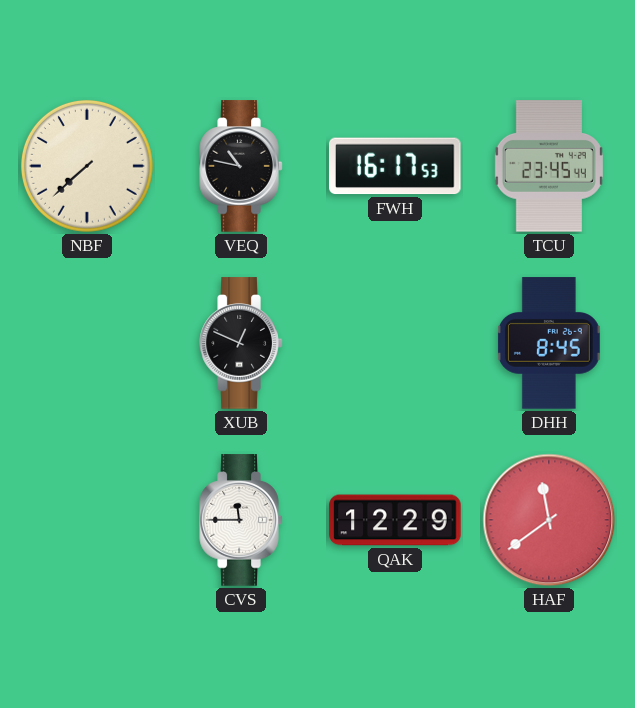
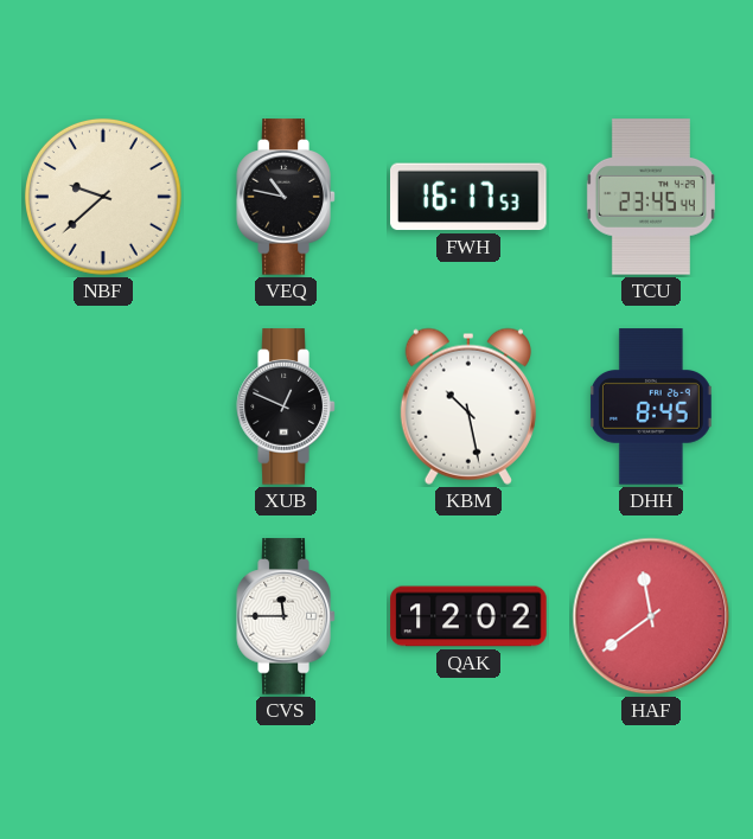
NBF: 7:38 -> 9:38 (103, 197)
KBM: none -> 10:28 (468, 406)
QAK: 12:29 -> 12:02 (468, 616)
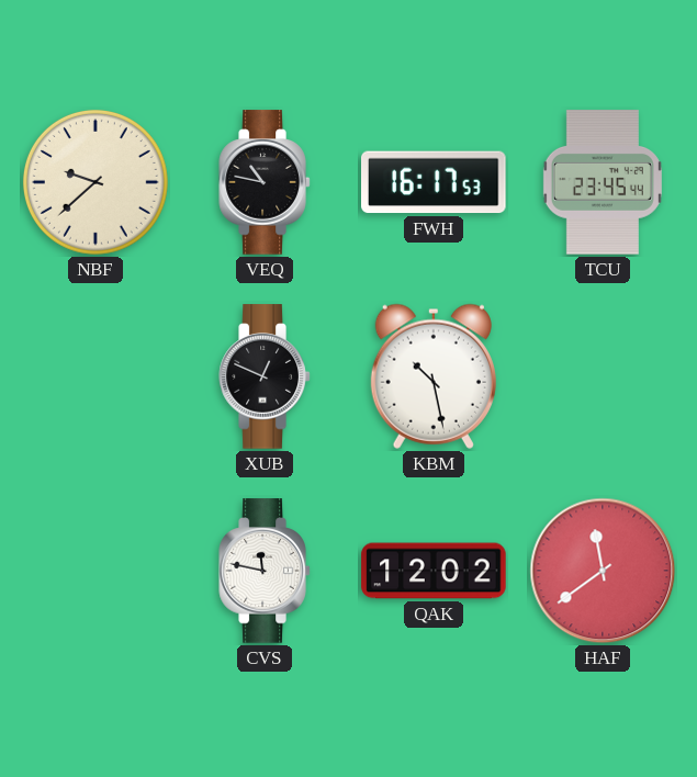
DHH: 8:45 -> none (651, 406)
CVS: 11:45 -> 11:47 (265, 571)
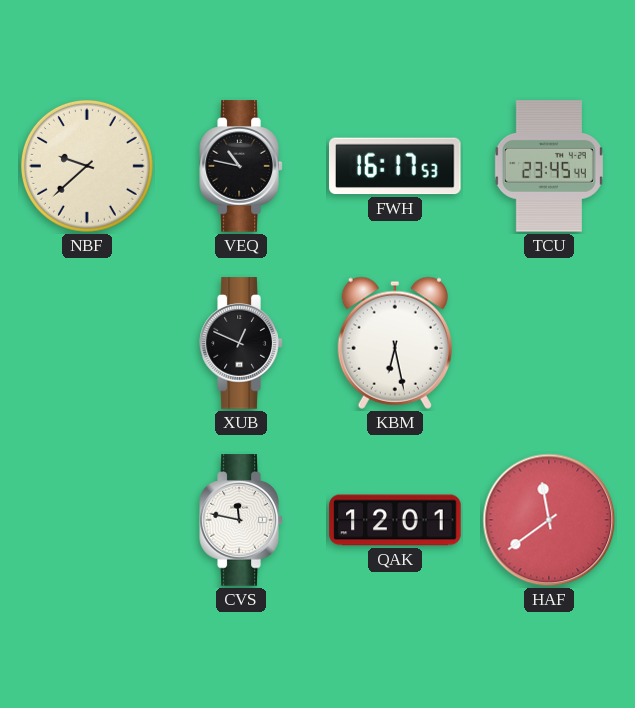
KBM: 10:28 -> 6:28 (395, 343)
QAK: 12:02 -> 12:01 (395, 520)
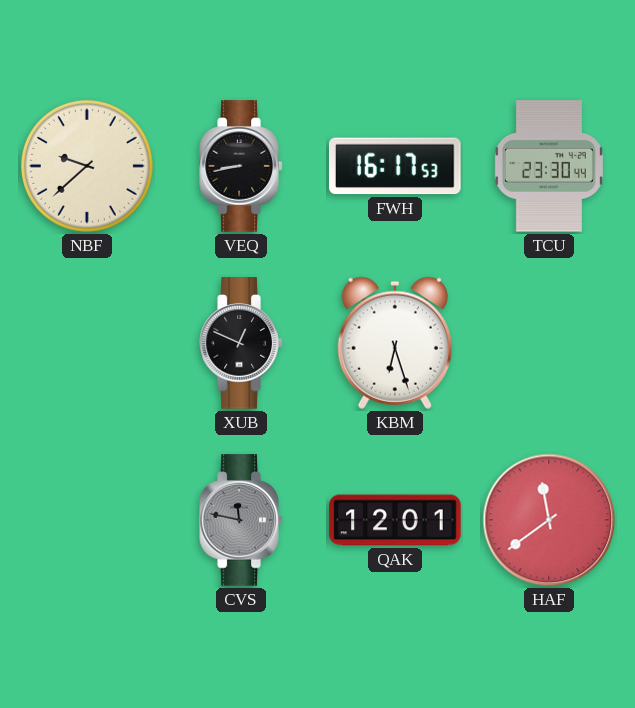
VEQ: 10:47 -> 8:43 (241, 166)
TCU: 23:45 -> 23:30 (549, 166)
KBM: 6:28 -> 6:27 (395, 343)
CVS dial: white -> grey (241, 520)
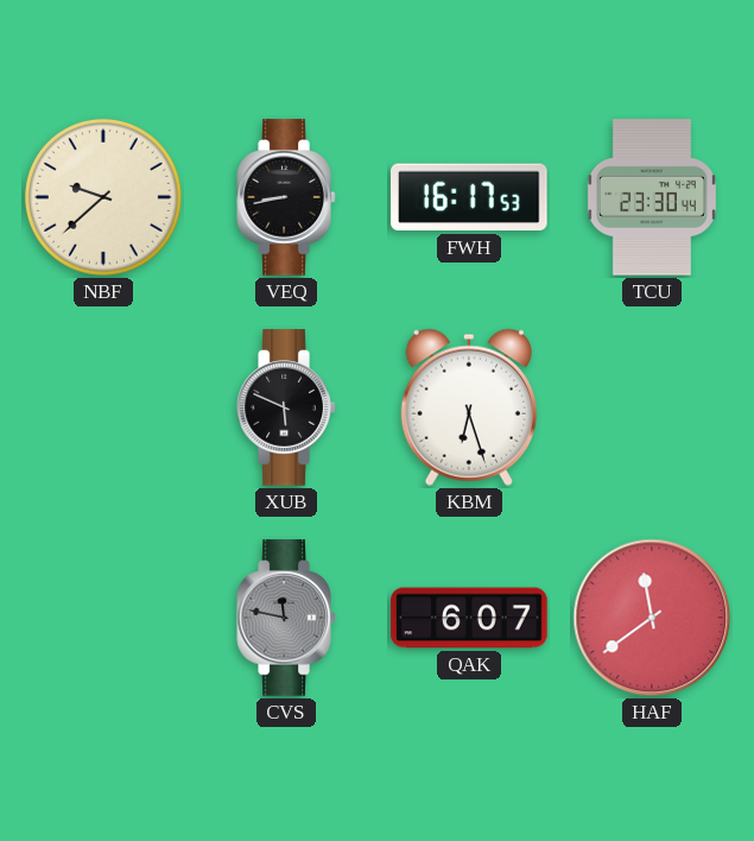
XUB: 12:49 -> 5:49 (286, 407)
QAK: 12:01 -> 6:07 (469, 618)
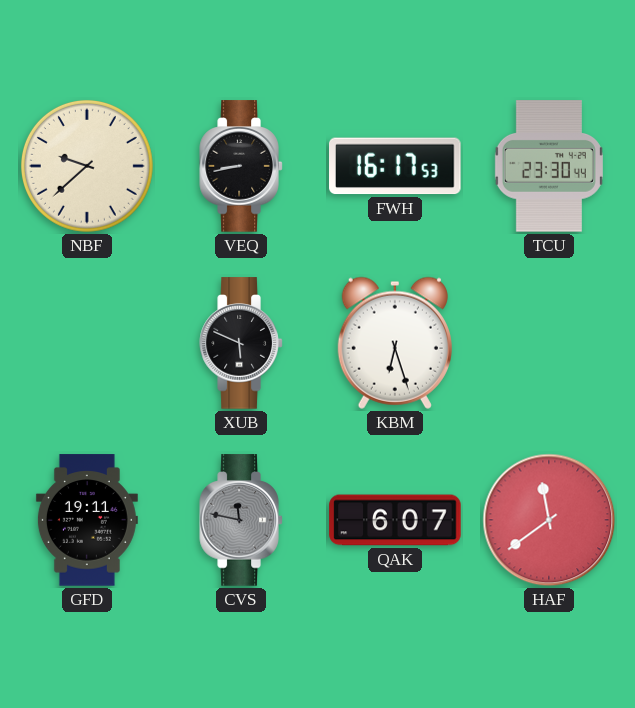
GFD: none -> 19:11 (87, 520)
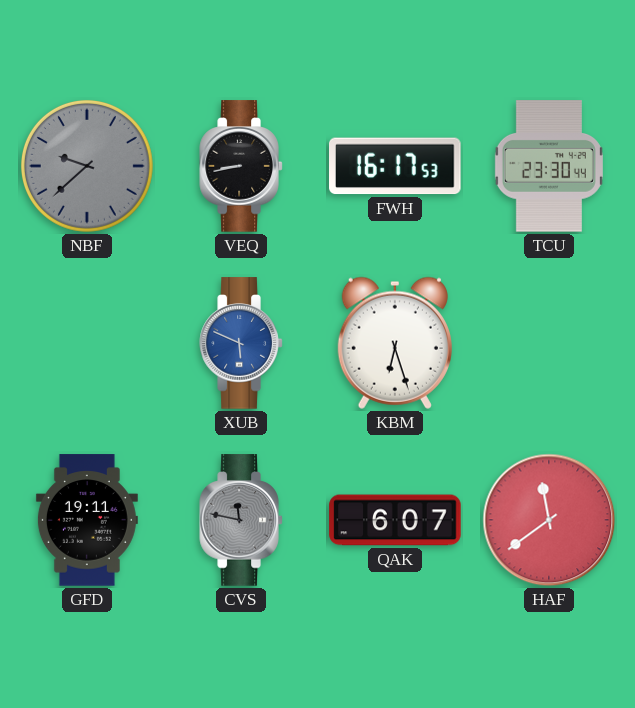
NBF dial: cream -> grey (87, 166)
XUB dial: black -> blue (241, 343)
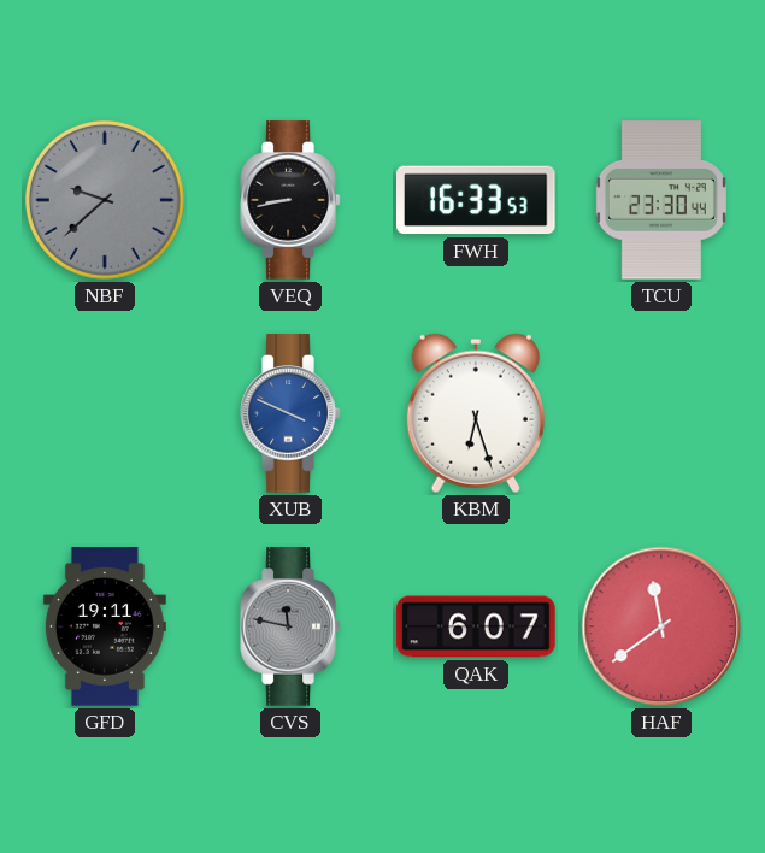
FWH: 16:17 -> 16:33 (477, 200)
XUB: 5:49 -> 3:49 (290, 413)
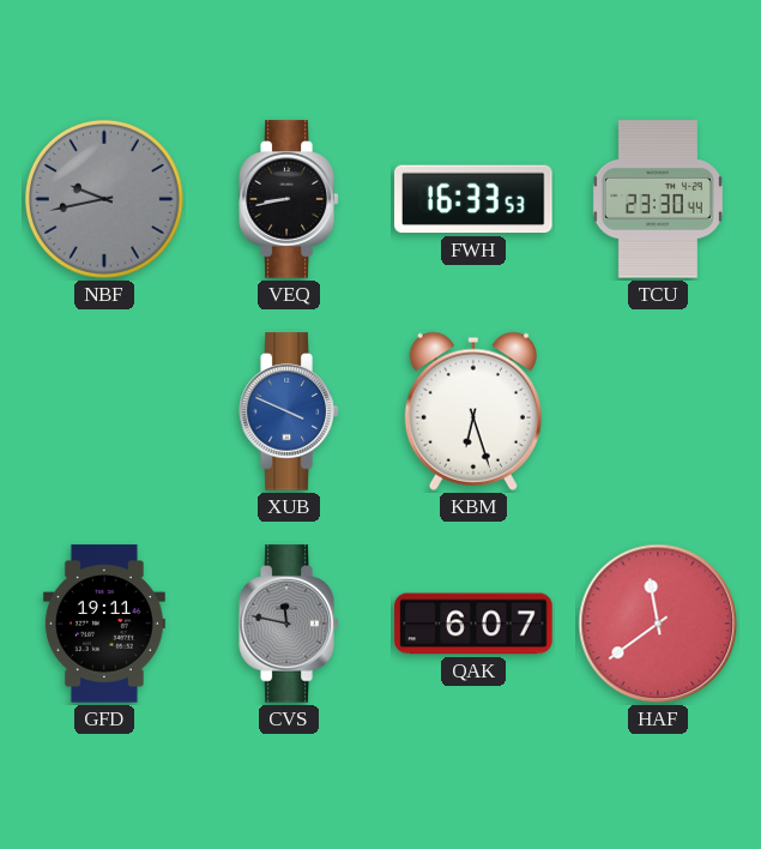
NBF: 9:38 -> 9:43 (104, 199)
